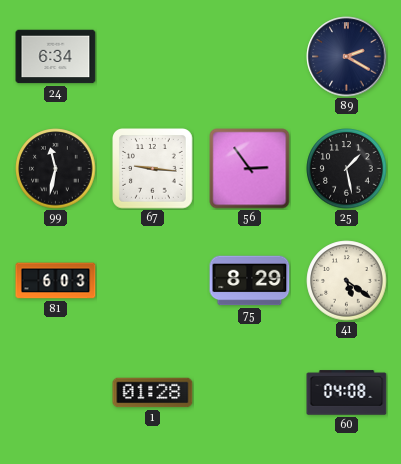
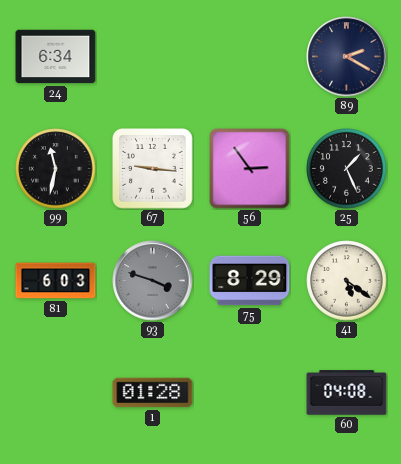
25: 1:28 -> 1:26 (347, 169)
93: none -> 3:48 (153, 281)
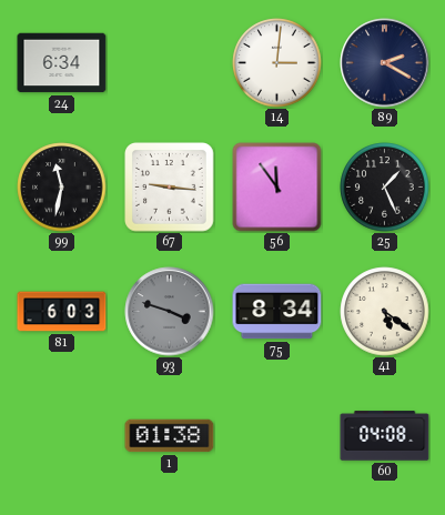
14: none -> 3:01 (277, 63)
56: 2:54 -> 11:54 (277, 188)
75: 8:29 -> 8:34 (277, 312)
1: 01:28 -> 01:38 (170, 436)
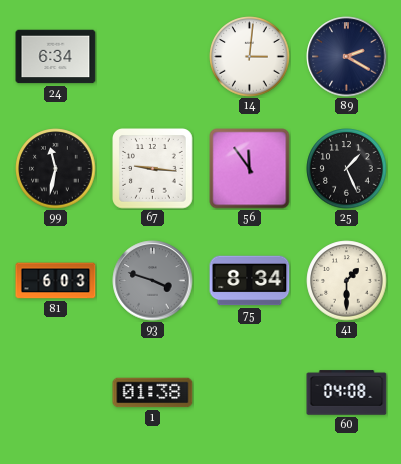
41: 5:21 -> 1:30 (347, 281)
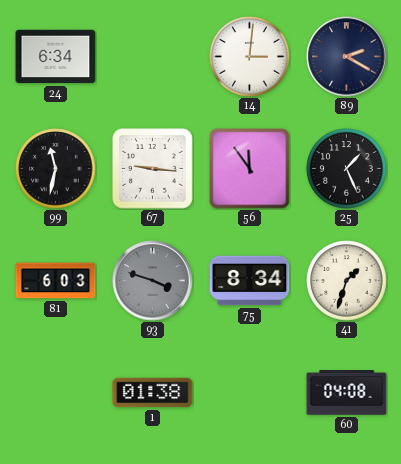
41: 1:30 -> 1:33 (347, 281)
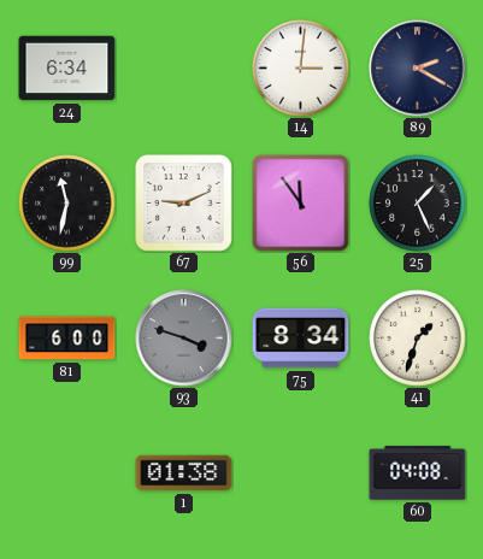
67: 9:16 -> 9:11 (184, 204)
81: 6:03 -> 6:00 (67, 339)
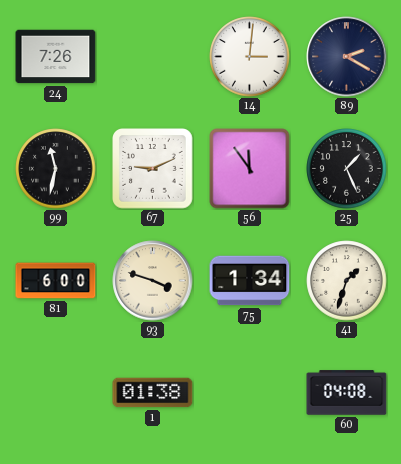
24: 6:34 -> 7:26 (56, 57)
93 dial: grey -> cream (153, 281)
75: 8:34 -> 1:34 (250, 281)
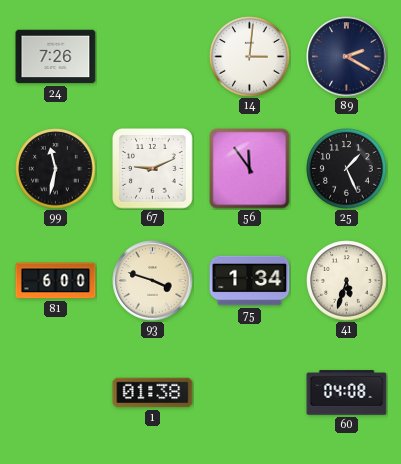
41: 1:33 -> 5:33 (347, 281)
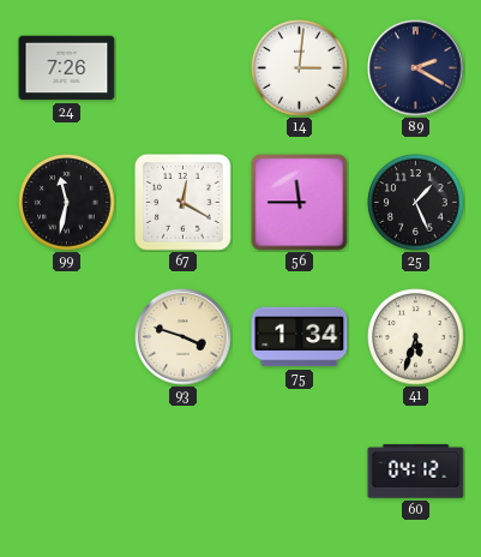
67: 9:11 -> 12:20 (184, 203)
56: 11:54 -> 11:45 (300, 203)
81: 6:00 -> none (56, 281)
1: 01:38 -> none (153, 393)
60: 04:08 -> 04:12 (416, 472)
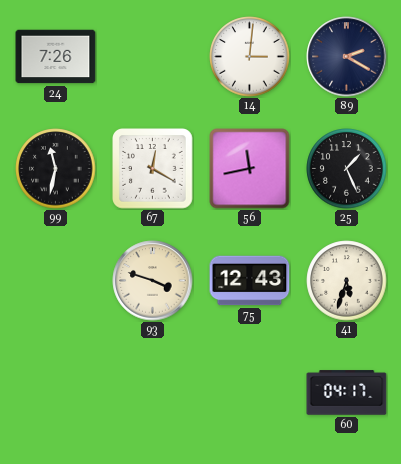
56: 11:45 -> 11:43 (250, 169)
75: 1:34 -> 12:43 (250, 281)
60: 04:12 -> 04:17 (347, 393)
